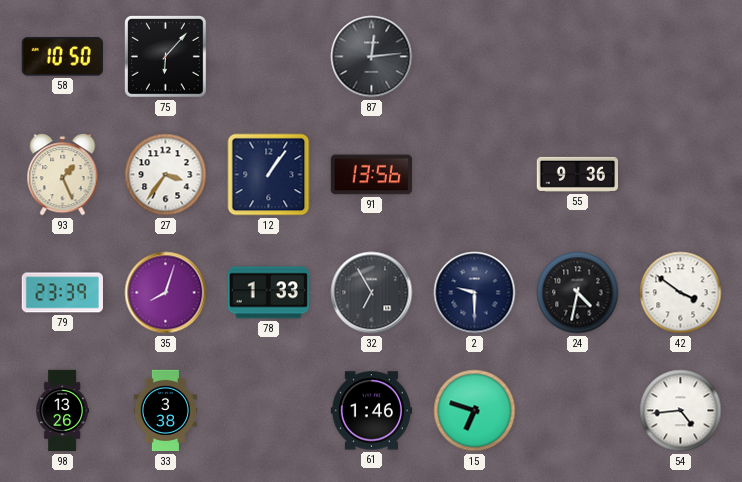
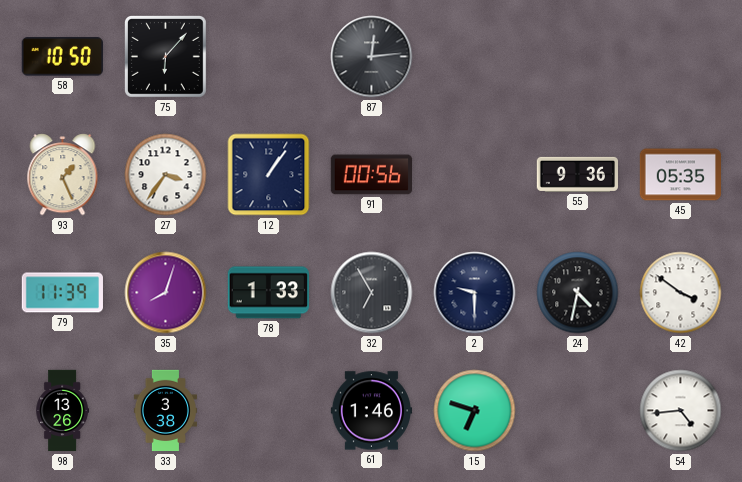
91: 13:56 -> 00:56 (371, 175)
45: none -> 05:35 (680, 175)
79: 23:39 -> 11:39 (62, 293)
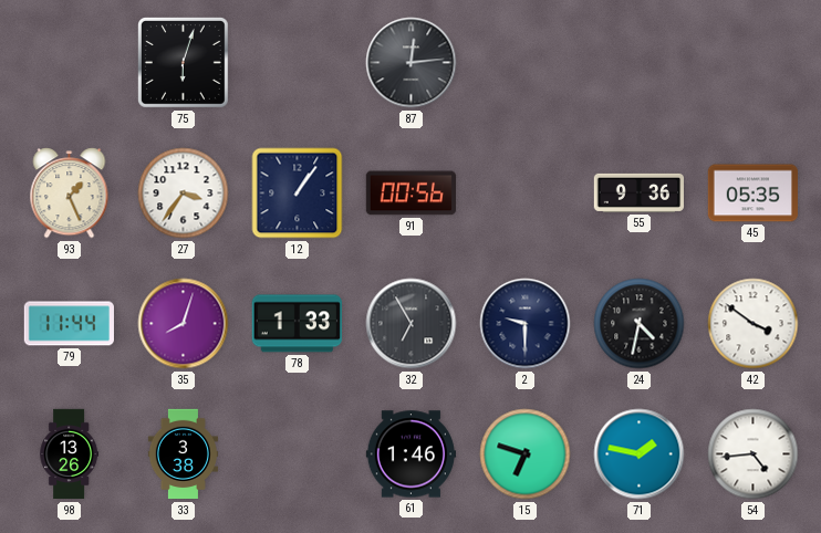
58: 10:50 -> none (62, 57)
75: 6:07 -> 6:03 (183, 62)
79: 11:39 -> 11:44 (69, 324)
71: none -> 1:47 (640, 454)
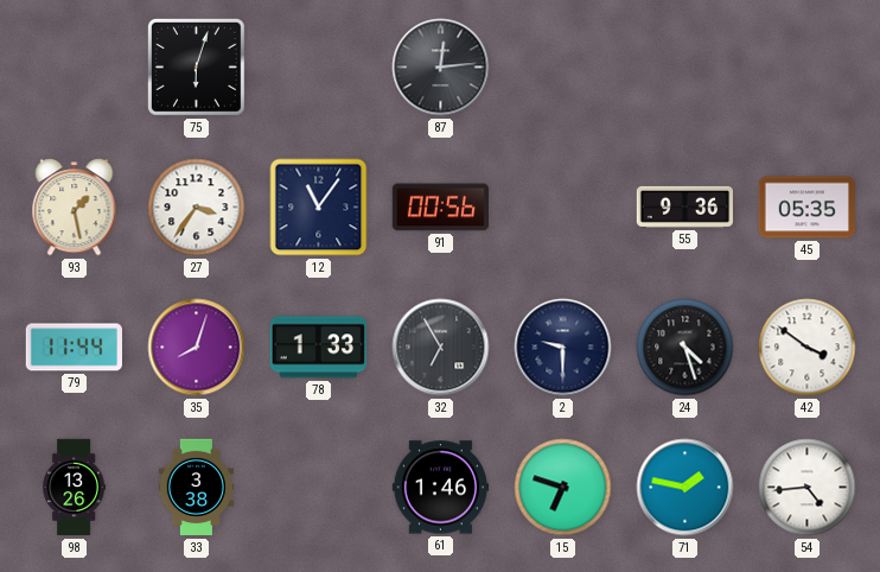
93: 1:26 -> 1:28 (75, 208)
12: 1:06 -> 11:06 (319, 208)
24: 4:32 -> 4:27 (685, 348)
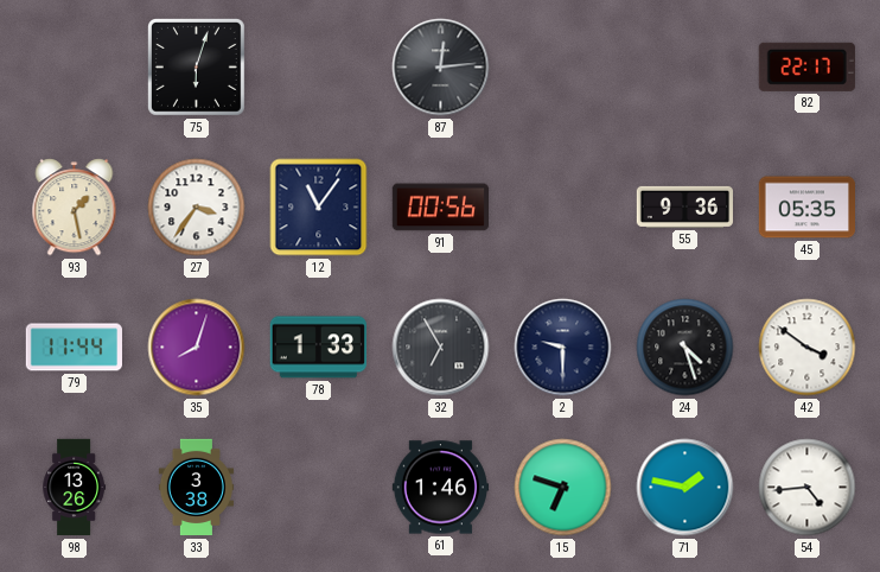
82: none -> 22:17 (806, 66)
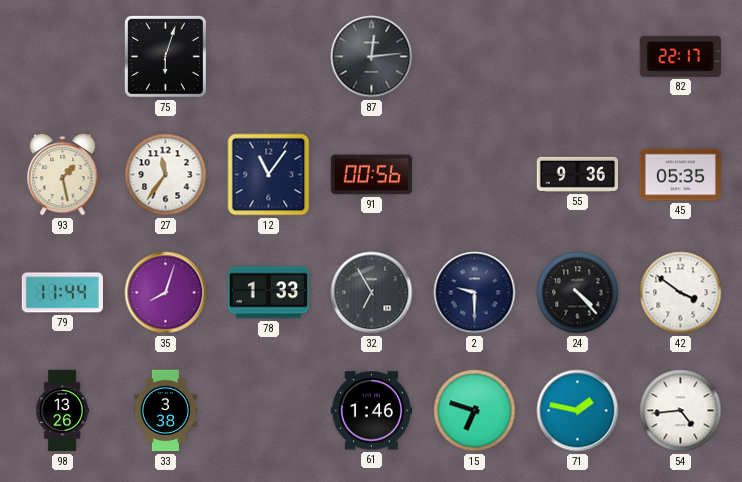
27: 3:36 -> 11:36 (166, 175)
24: 4:27 -> 4:23 (578, 293)
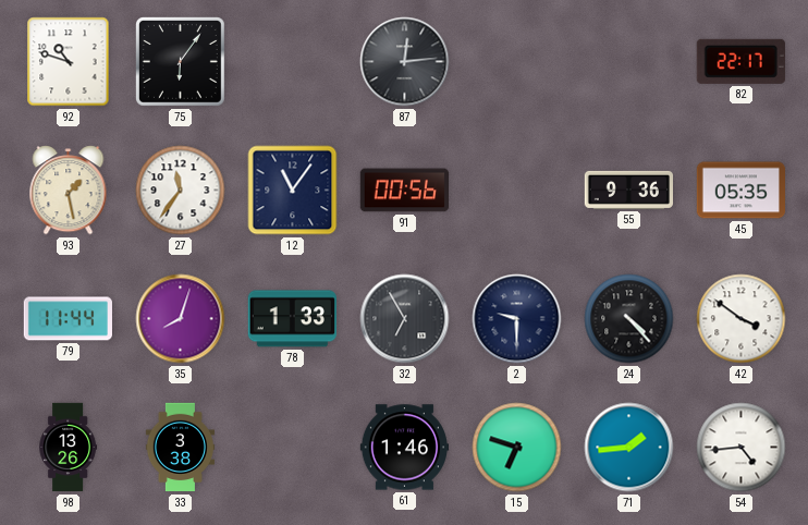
92: none -> 10:48 (69, 62)
75: 6:03 -> 6:06 (180, 61)
71: 1:47 -> 1:44 (629, 448)
